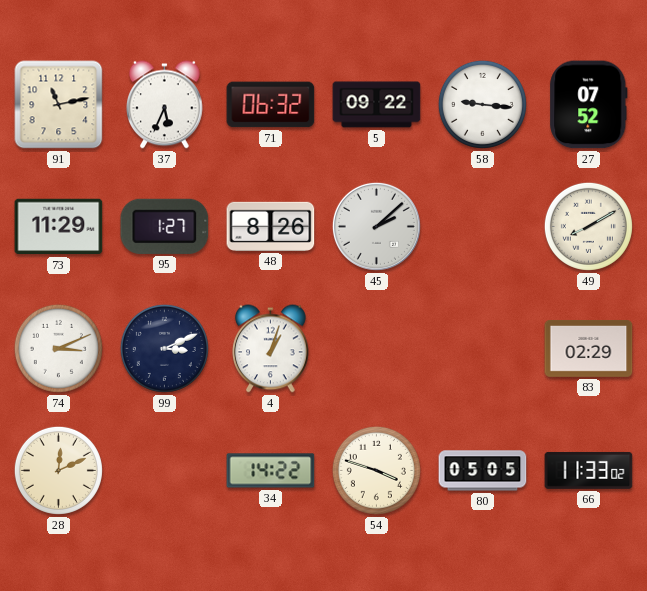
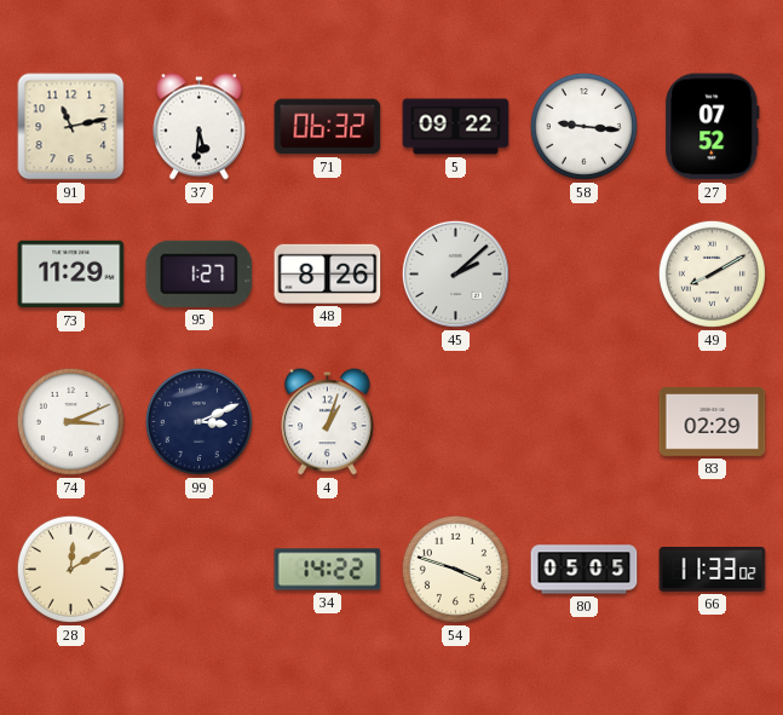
37: 5:34 -> 5:31 (200, 127)
28: 12:11 -> 12:10 (70, 569)
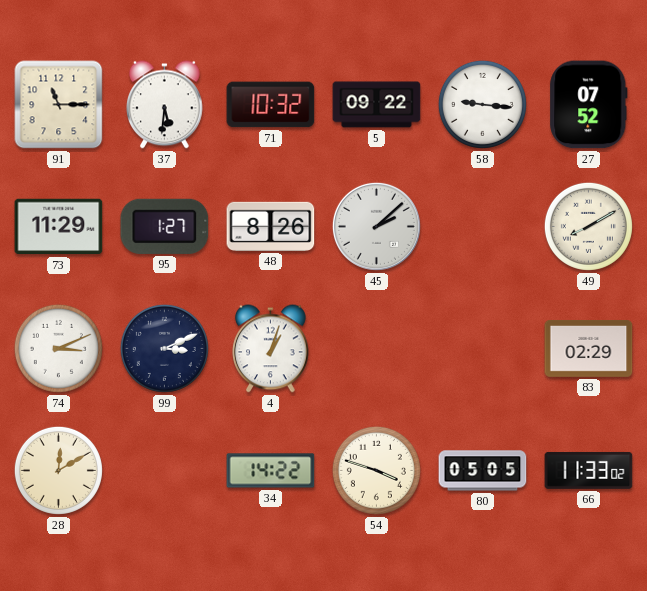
91: 11:13 -> 11:15 (59, 105)
71: 06:32 -> 10:32 (271, 105)
